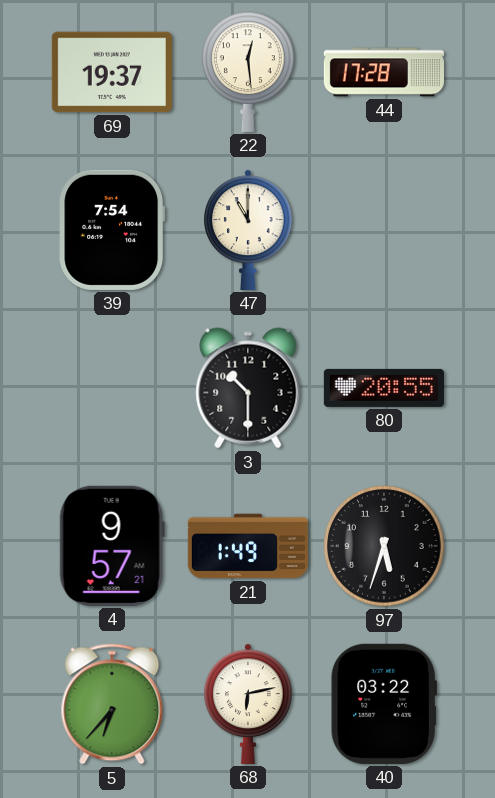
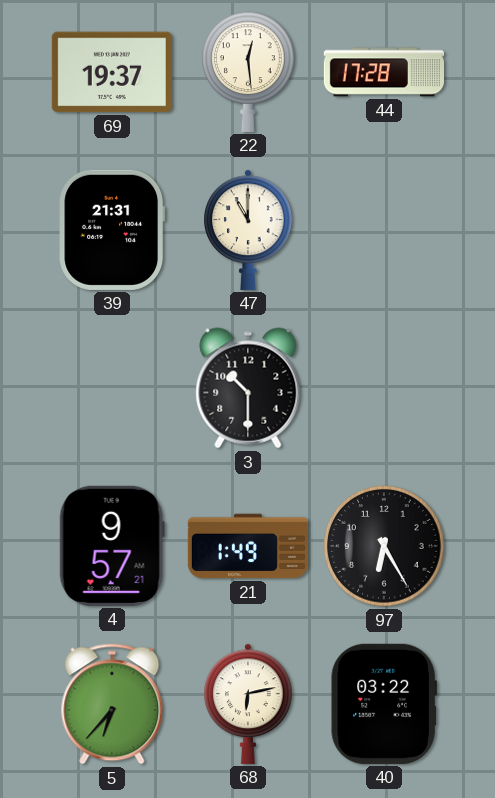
39: 7:54 -> 21:31 (112, 230)
80: 20:55 -> none (384, 388)
97: 5:33 -> 6:25 (384, 546)
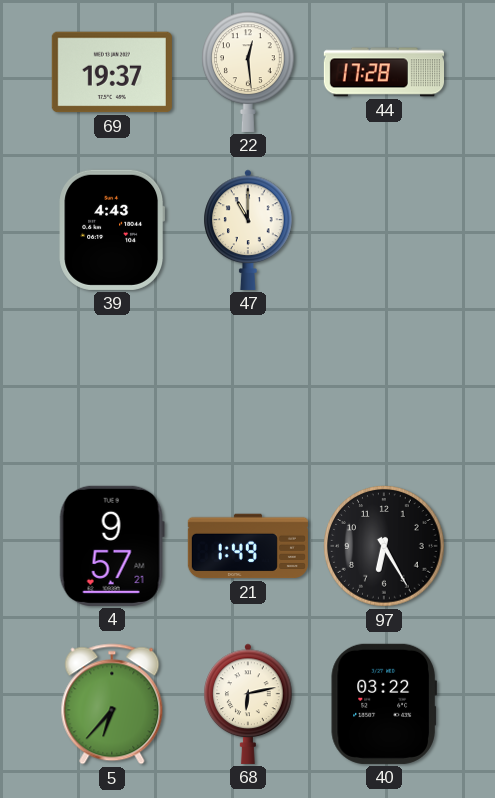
39: 21:31 -> 4:43 (112, 230)
3: 10:30 -> none (248, 388)
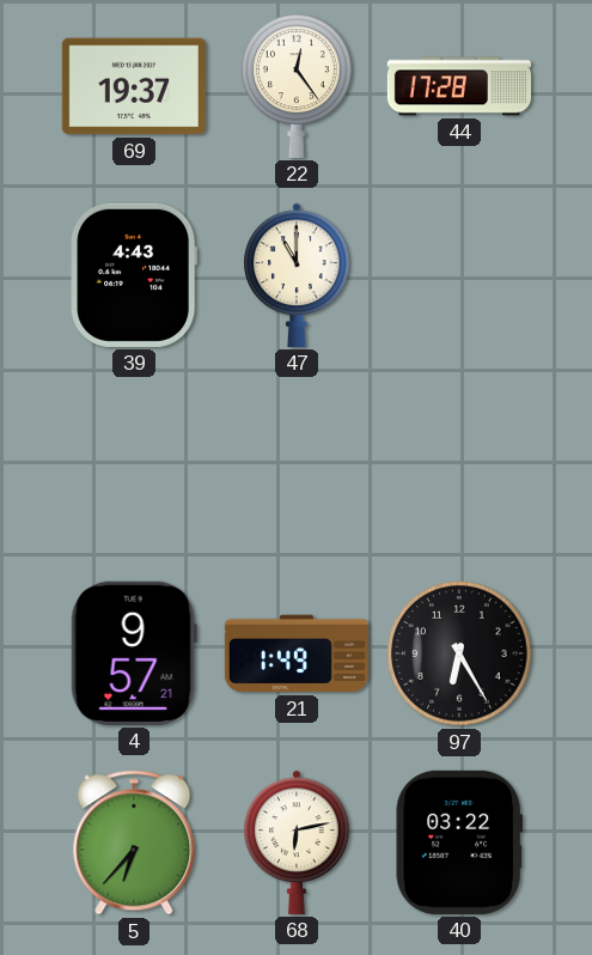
22: 12:29 -> 12:24 (298, 86)
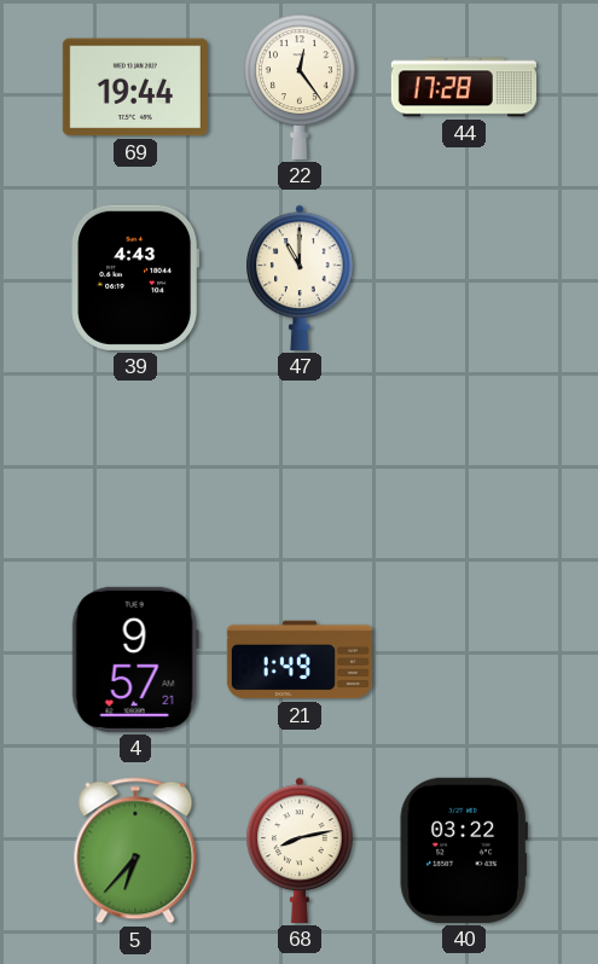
69: 19:37 -> 19:44 (135, 87)
97: 6:25 -> none (459, 653)
68: 6:13 -> 8:13 (300, 850)
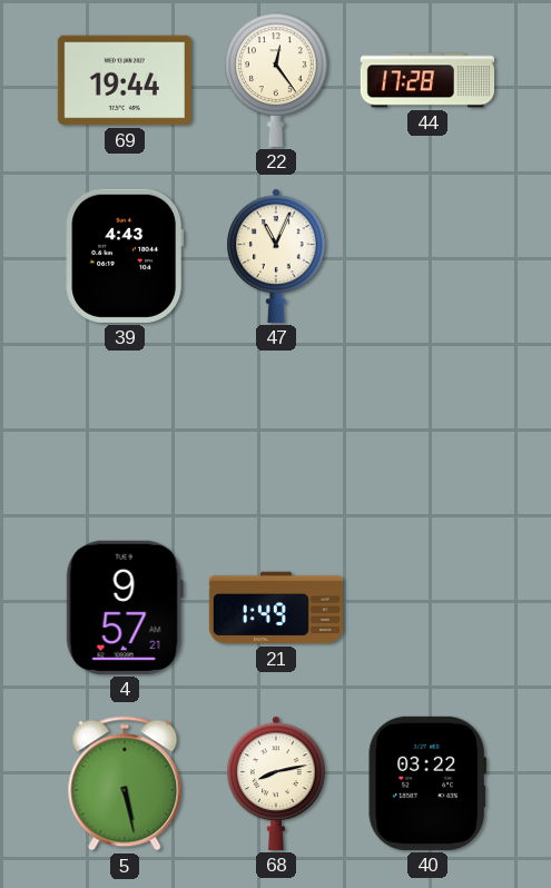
47: 11:00 -> 11:04 (276, 256)
5: 6:37 -> 5:28 (125, 783)
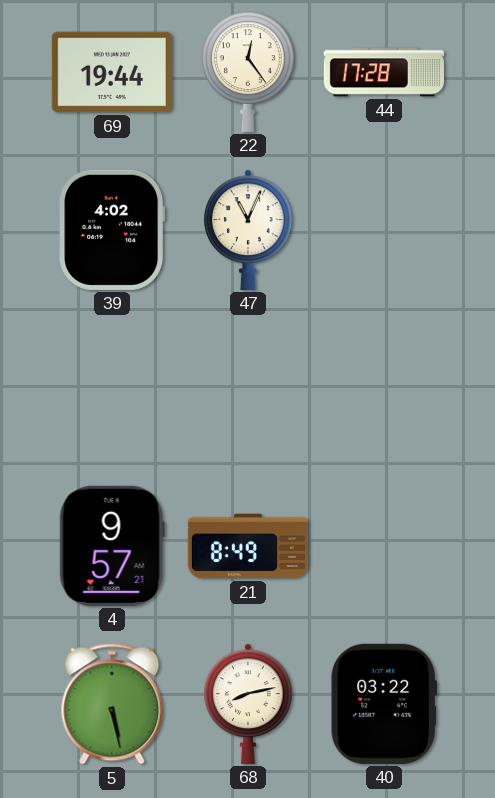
39: 4:43 -> 4:02 (112, 230)
21: 1:49 -> 8:49 (248, 546)
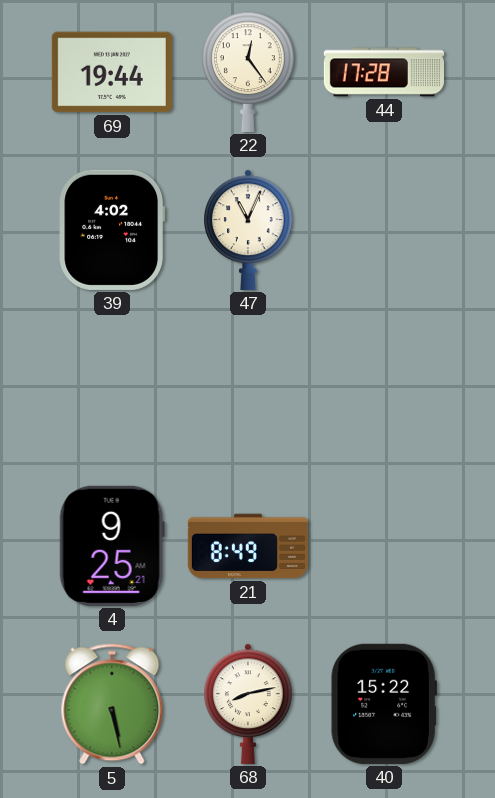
4: 9:57 -> 9:25 (112, 546)
40: 03:22 -> 15:22 (384, 704)
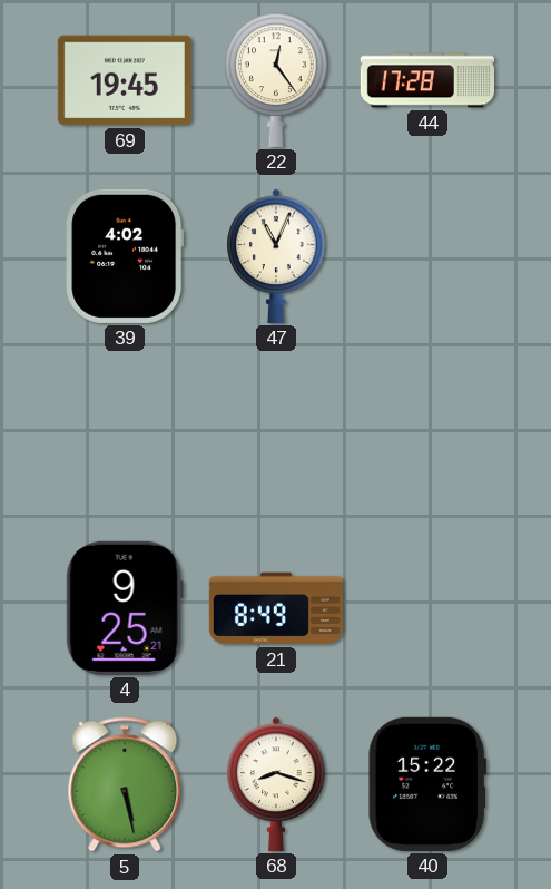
69: 19:44 -> 19:45 (125, 80)
68: 8:13 -> 8:18 (276, 784)
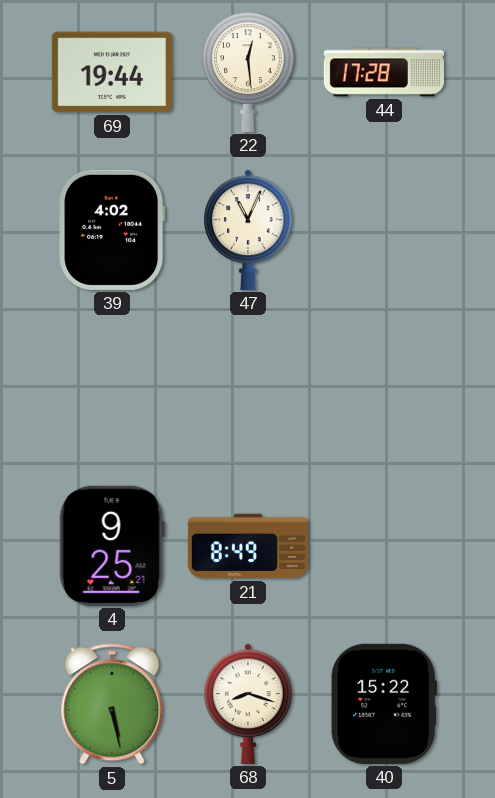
69: 19:45 -> 19:44 (112, 72)
22: 12:24 -> 12:29 (249, 72)
